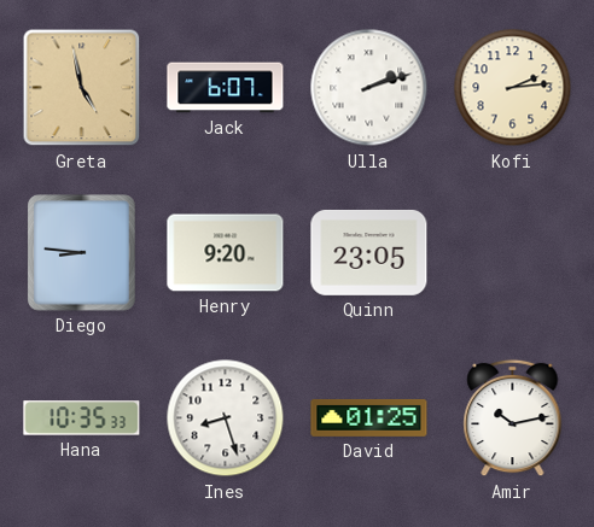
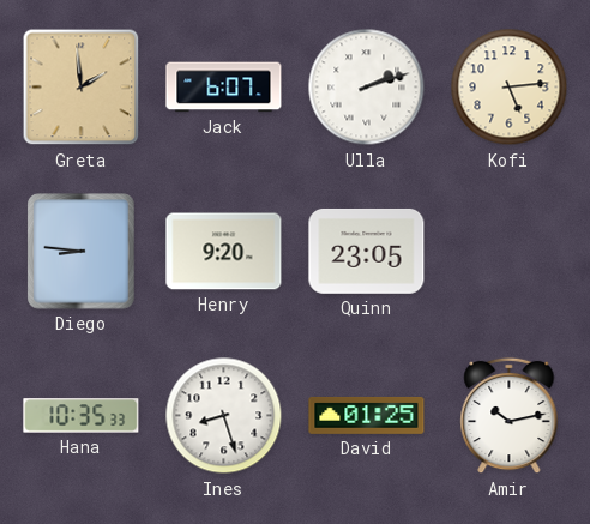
Greta: 4:58 -> 1:59 (82, 88)
Kofi: 2:14 -> 5:14 (510, 88)
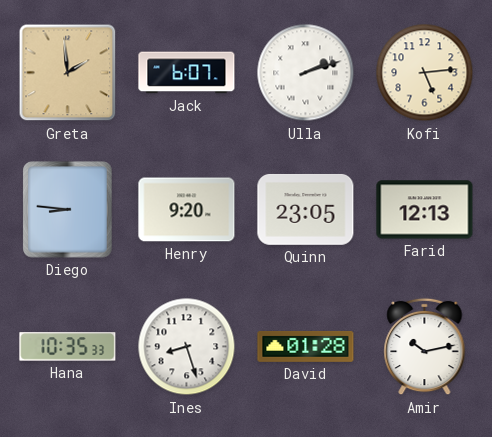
Farid: none -> 12:13 (425, 210)
David: 01:25 -> 01:28 (306, 346)
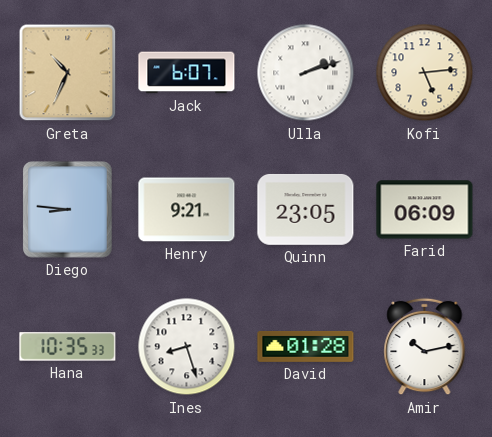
Greta: 1:59 -> 10:34 (68, 73)
Henry: 9:20 -> 9:21 (187, 210)
Farid: 12:13 -> 06:09 (425, 210)
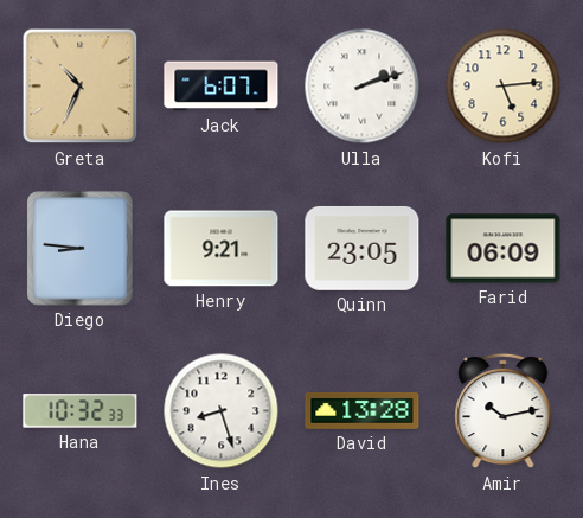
Hana: 10:35 -> 10:32 (81, 411)
David: 01:28 -> 13:28 (363, 410)
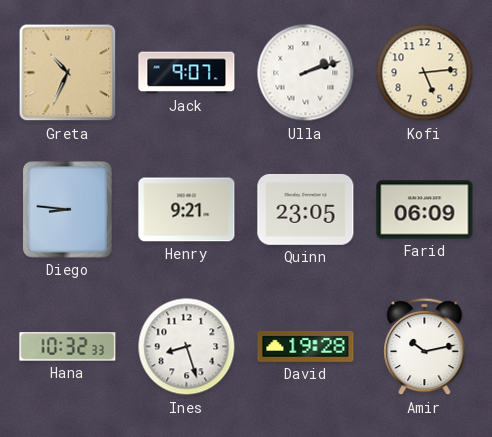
Jack: 6:07 -> 9:07 (187, 73)
David: 13:28 -> 19:28 (306, 346)
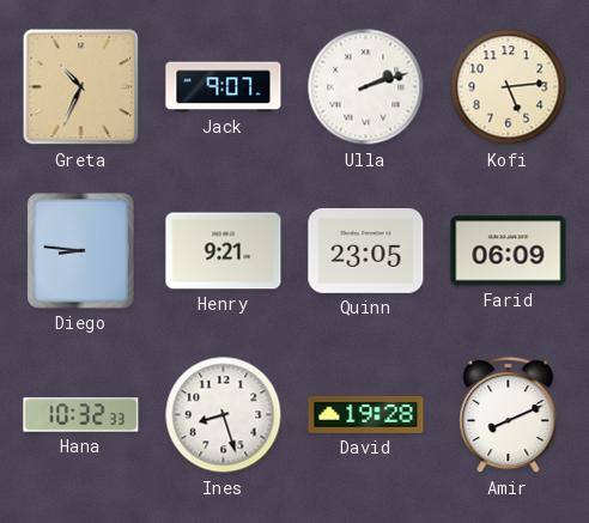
Amir: 10:13 -> 8:11 (509, 415)
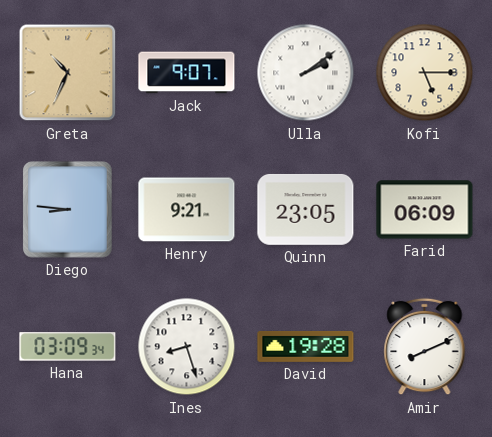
Ulla: 2:12 -> 2:09 (306, 73)
Kofi: 5:14 -> 5:15 (425, 73)
Hana: 10:32 -> 03:09 (68, 347)
